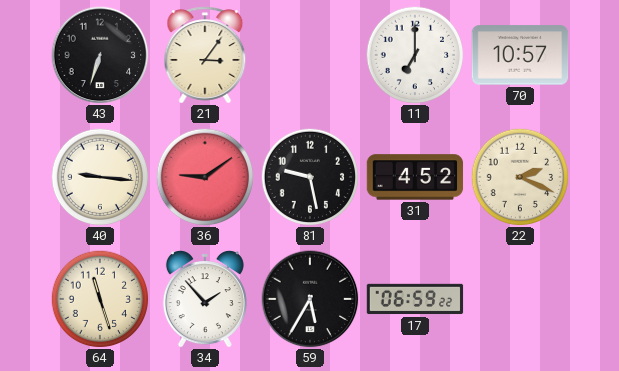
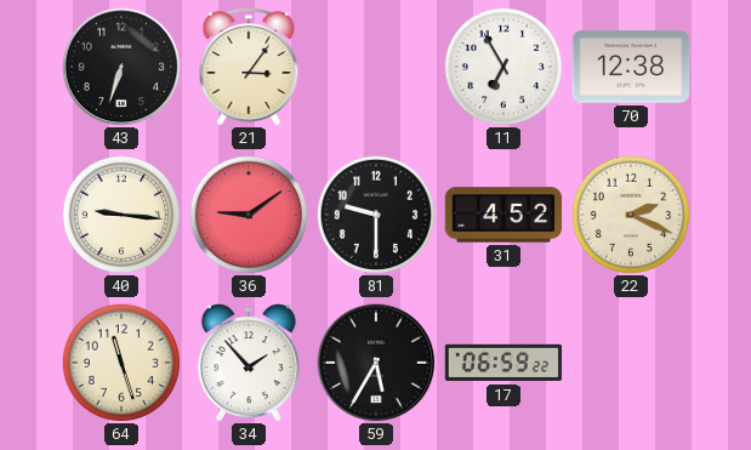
11: 7:00 -> 6:55 (503, 67)
70: 10:57 -> 12:38 (631, 67)
81: 9:28 -> 9:30 (376, 215)
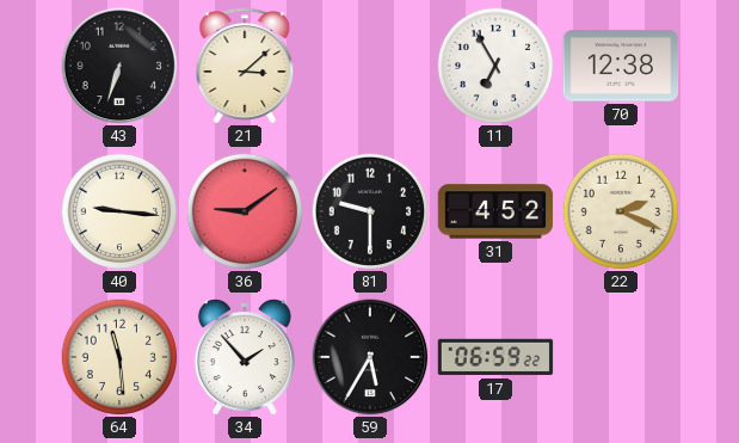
21: 3:06 -> 3:08 (245, 66)
64: 11:27 -> 11:29 (119, 357)
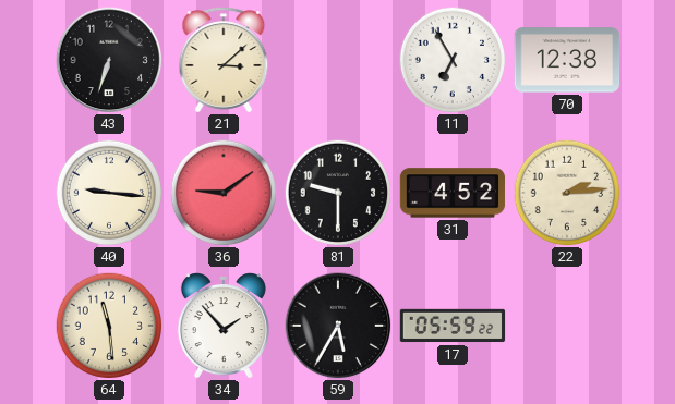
22: 2:19 -> 2:14 (567, 193)
17: 06:59 -> 05:59 (453, 326)
